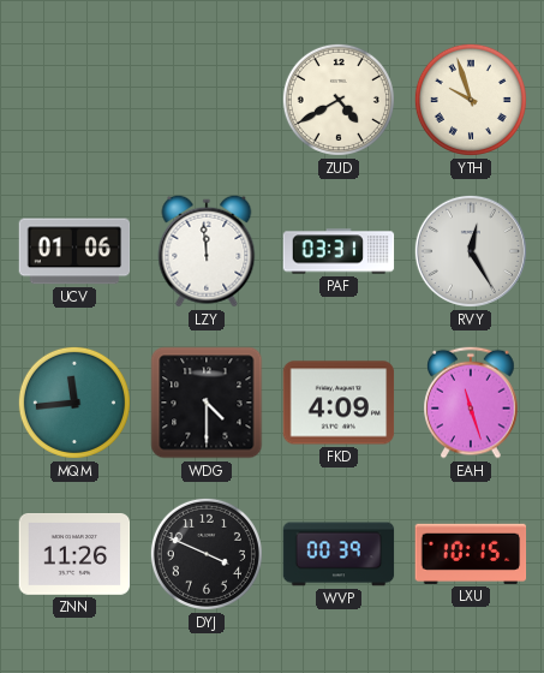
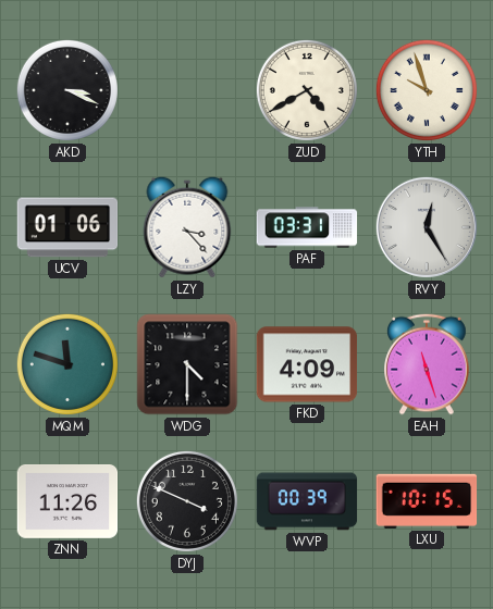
AKD: none -> 3:19 (67, 90)
LZY: 11:59 -> 3:23 (187, 227)
MQM: 11:44 -> 11:48 (67, 364)
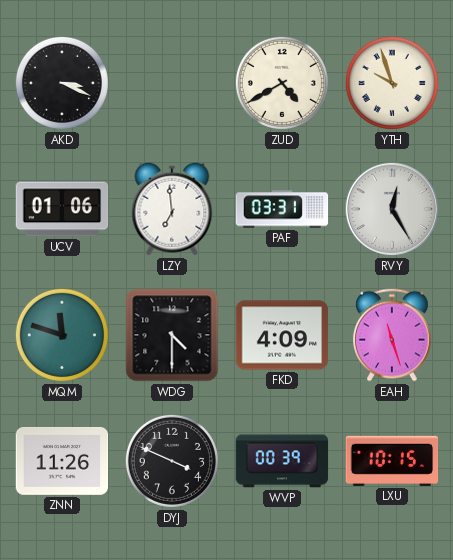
LZY: 3:23 -> 6:59 (172, 209)
